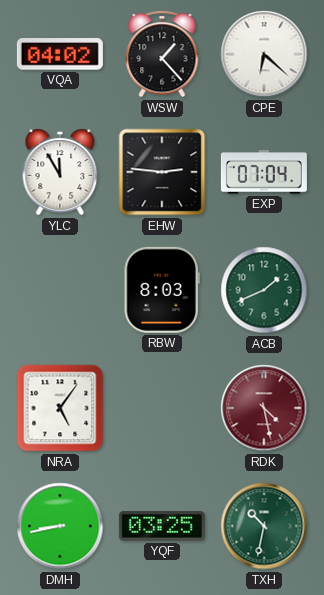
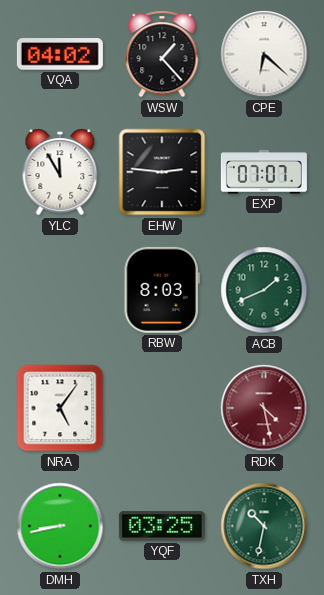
EXP: 07:04 -> 07:07 (264, 172)
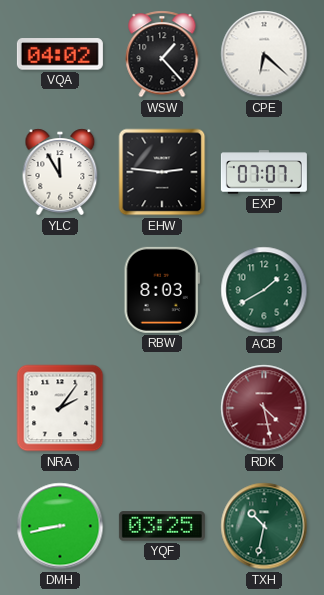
ACB: 1:41 -> 1:40 (264, 290)
NRA: 5:06 -> 2:06 (60, 408)
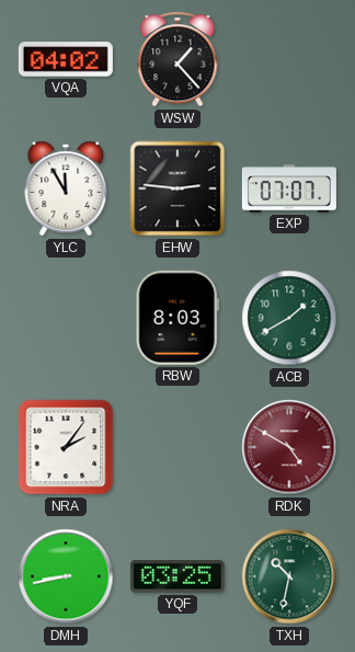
CPE: 6:22 -> none (264, 54)
RDK: 4:28 -> 4:50 (289, 447)
